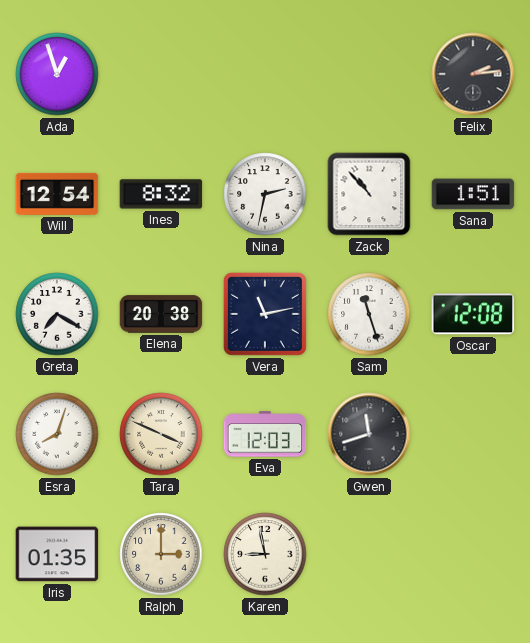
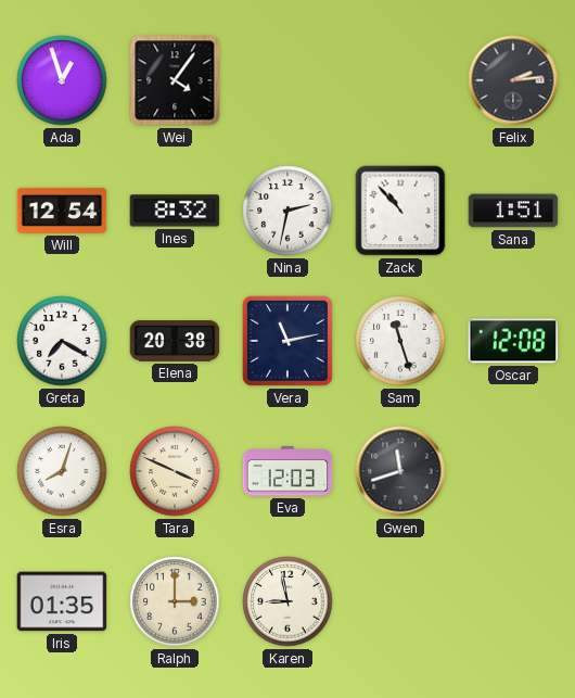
Wei: none -> 4:06 (175, 80)
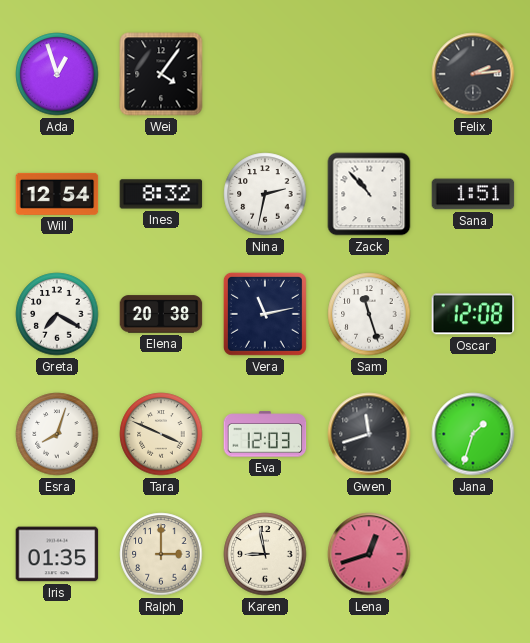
Jana: none -> 1:33 (473, 434)
Lena: none -> 12:42 (369, 554)
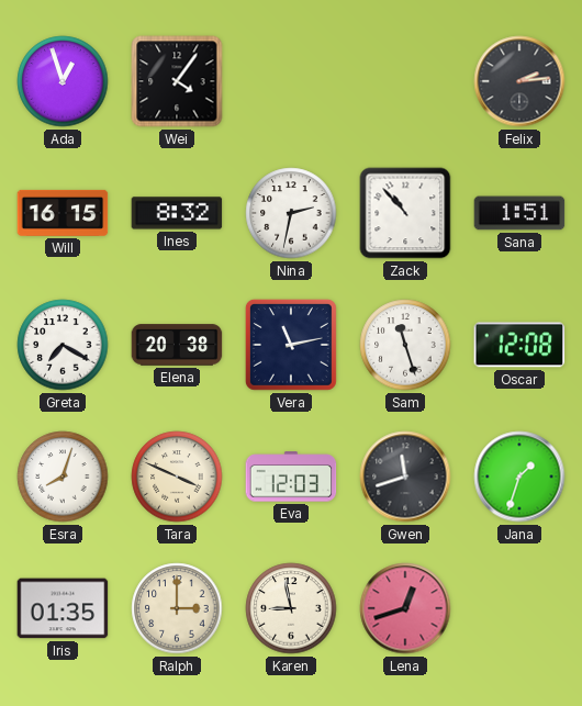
Will: 12:54 -> 16:15 (63, 213)
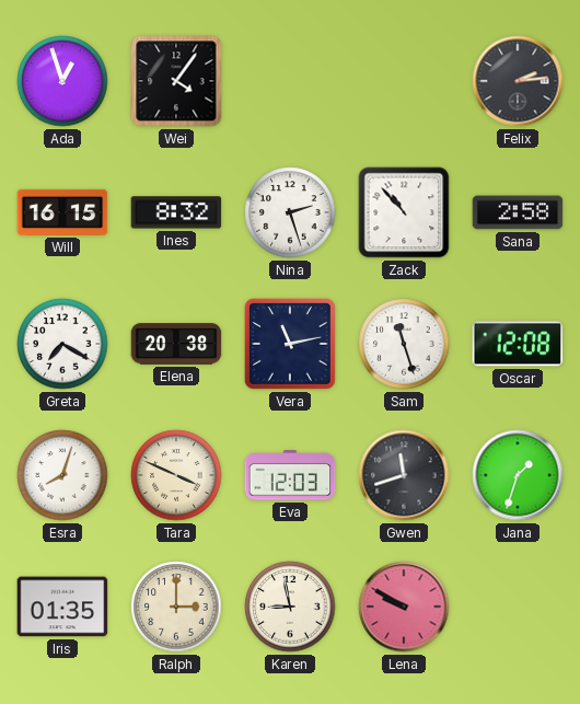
Nina: 2:32 -> 2:27 (290, 212)
Sana: 1:51 -> 2:58 (518, 212)
Lena: 12:42 -> 9:50 (404, 607)
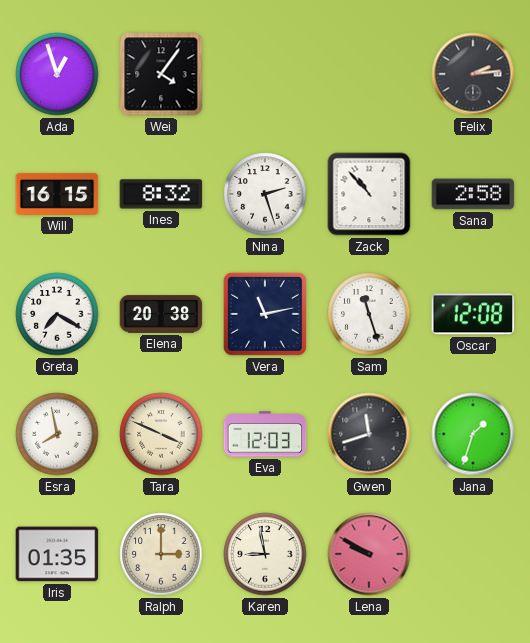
Esra: 8:03 -> 7:58 (57, 434)
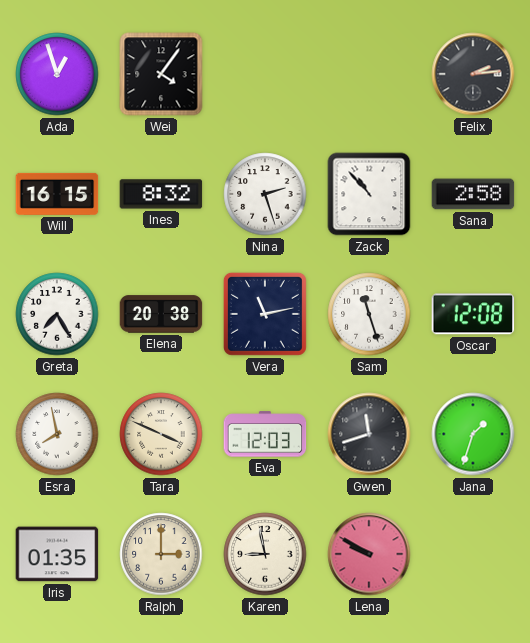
Greta: 7:20 -> 7:25 (57, 314)
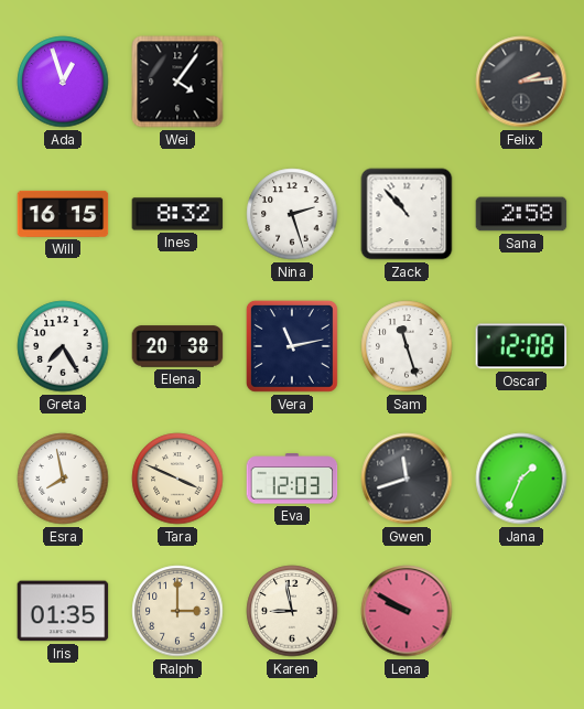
Jana: 1:33 -> 1:34 (521, 479)
